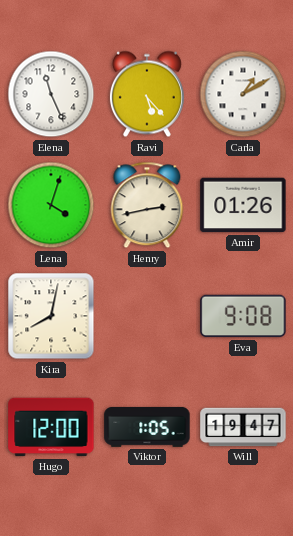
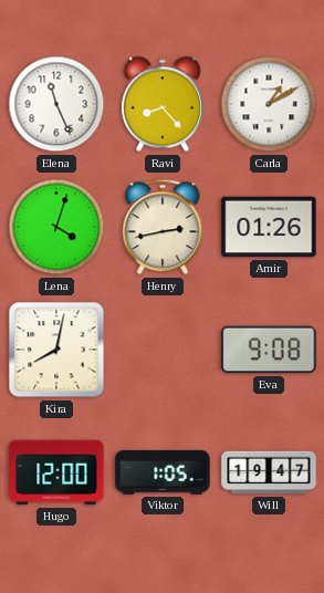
Ravi: 5:23 -> 8:23 (163, 104)
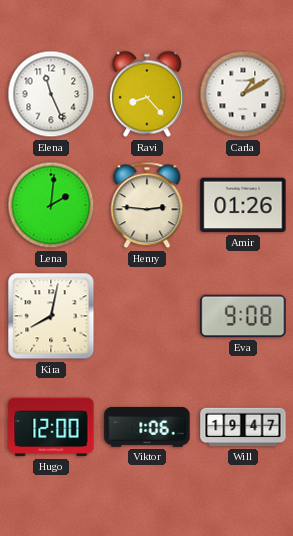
Lena: 4:03 -> 2:01 (51, 205)
Henry: 2:43 -> 2:46 (147, 205)
Viktor: 1:05 -> 1:06 (147, 427)
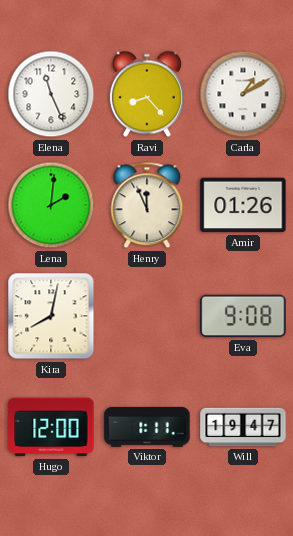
Henry: 2:46 -> 11:56 (147, 205)
Viktor: 1:06 -> 1:11 (147, 427)
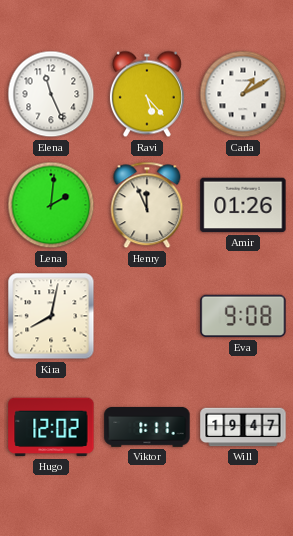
Ravi: 8:23 -> 5:23 (147, 94)
Hugo: 12:00 -> 12:02 (51, 427)
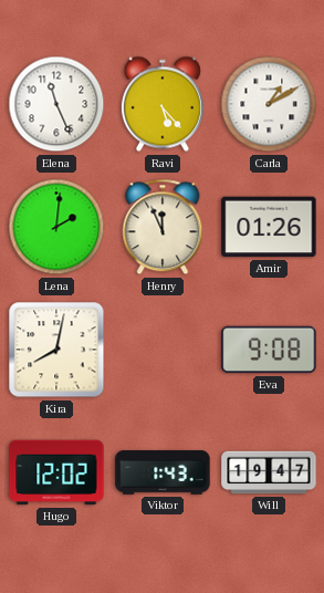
Viktor: 1:11 -> 1:43 (163, 472)
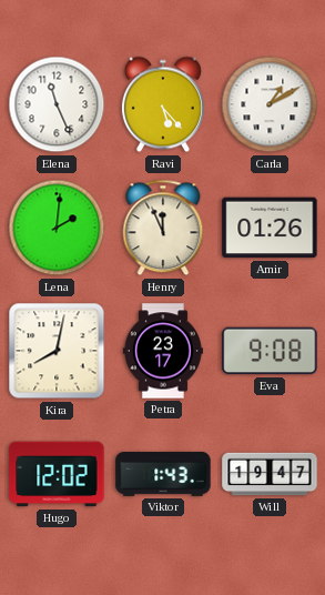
Petra: none -> 23:17 (163, 351)
